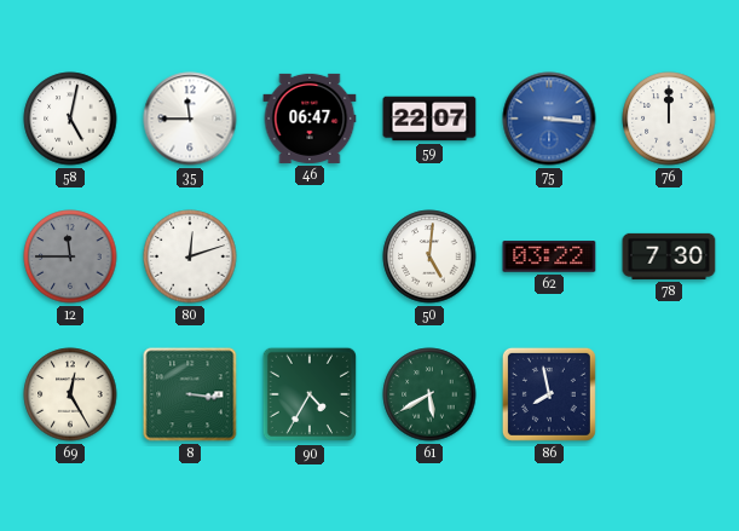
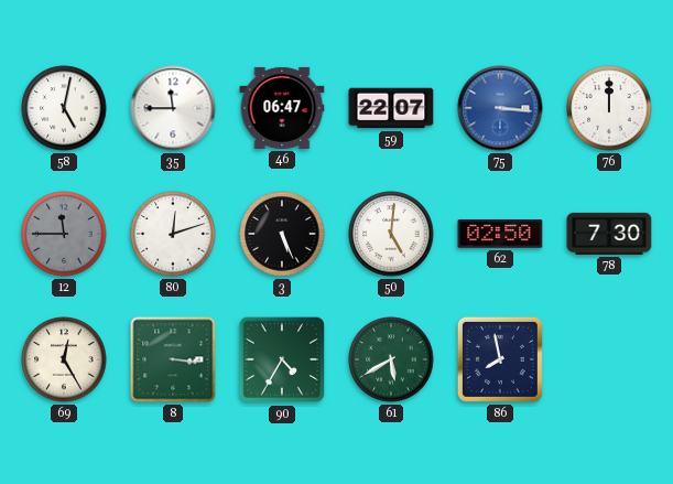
3: none -> 5:26 (282, 234)
62: 03:22 -> 02:50 (500, 234)
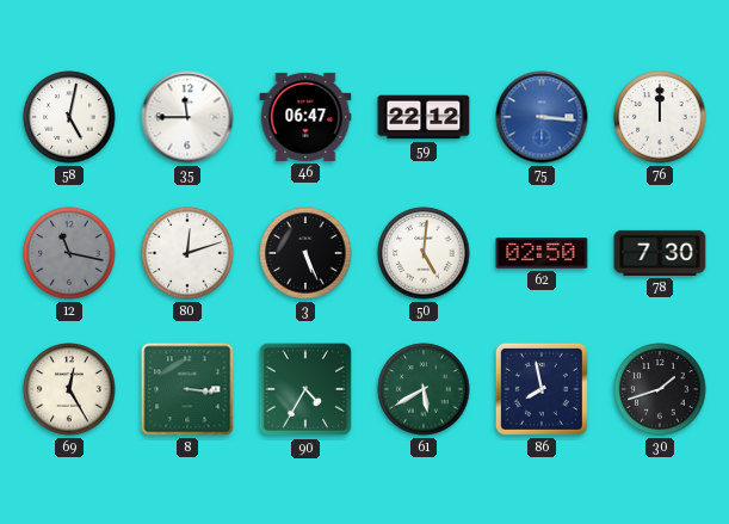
59: 22:07 -> 22:12 (424, 117)
12: 11:45 -> 11:17 (69, 253)
30: none -> 1:42 (660, 389)
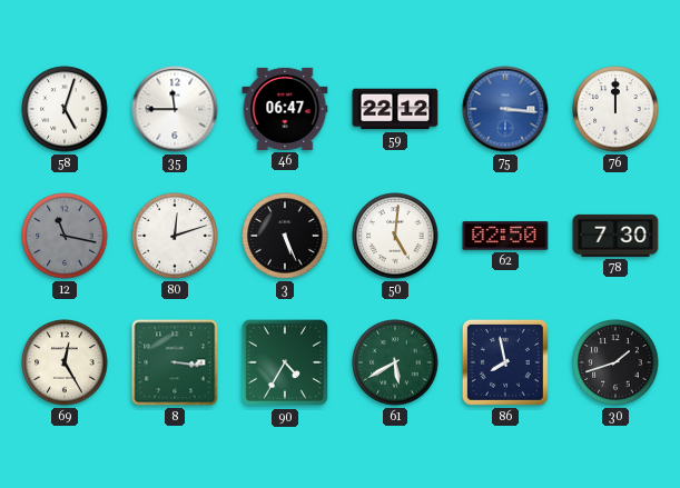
58: 5:02 -> 5:03 (65, 109)
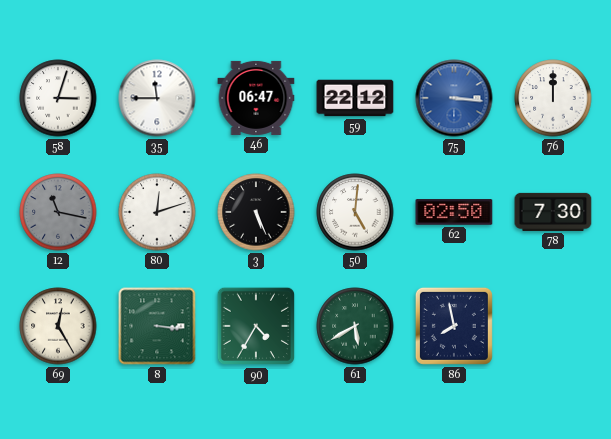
58: 5:03 -> 3:03 (58, 98)
30: 1:42 -> none (615, 362)
